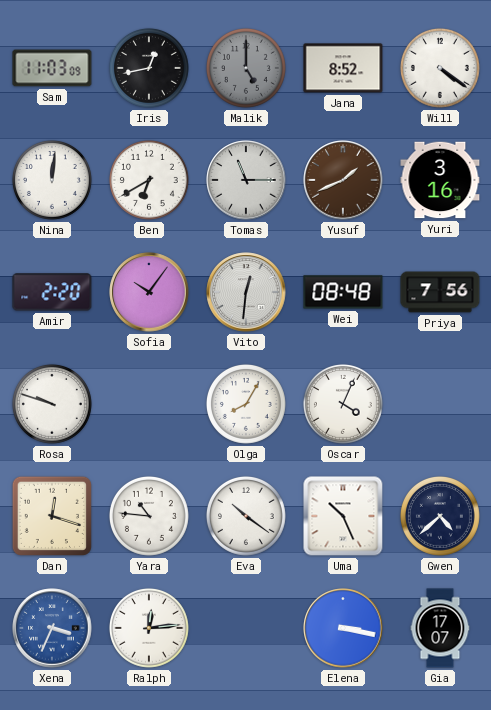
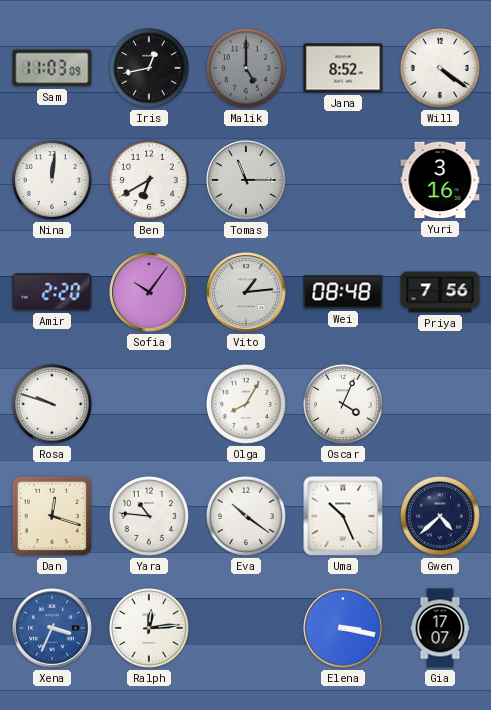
Yusuf: 1:41 -> none (343, 180)
Vito: 12:31 -> 1:14 (246, 292)
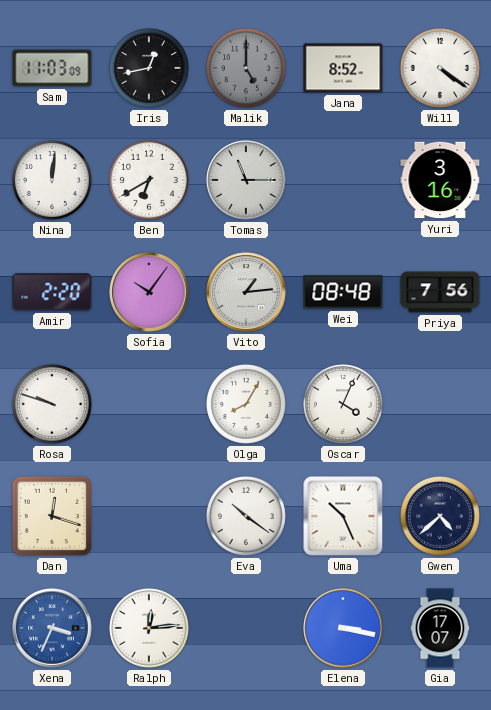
Yara: 10:46 -> none (149, 516)
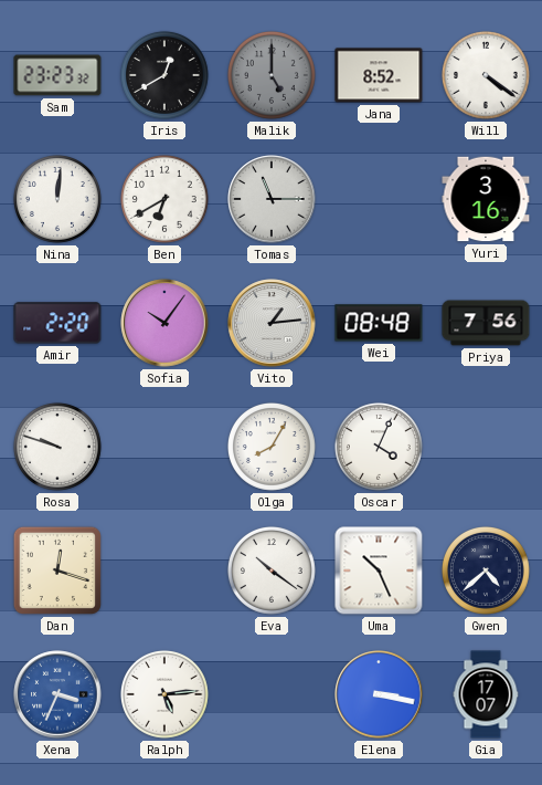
Sam: 11:03 -> 23:23 (57, 75)
Iris: 12:43 -> 12:40 (164, 75)
Ralph: 12:14 -> 5:14 (164, 694)
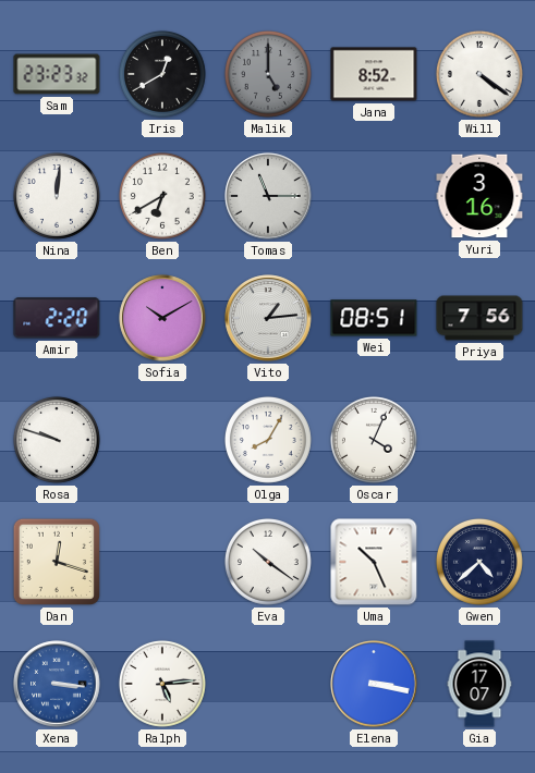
Sofia: 10:06 -> 10:10 (162, 318)
Wei: 08:48 -> 08:51 (374, 318)
Xena: 3:34 -> 3:16 (57, 684)
